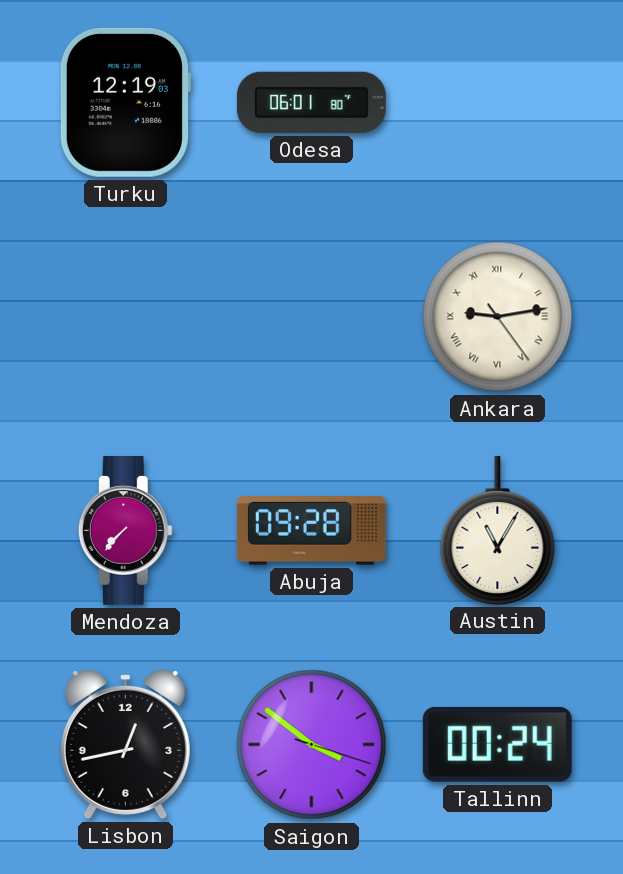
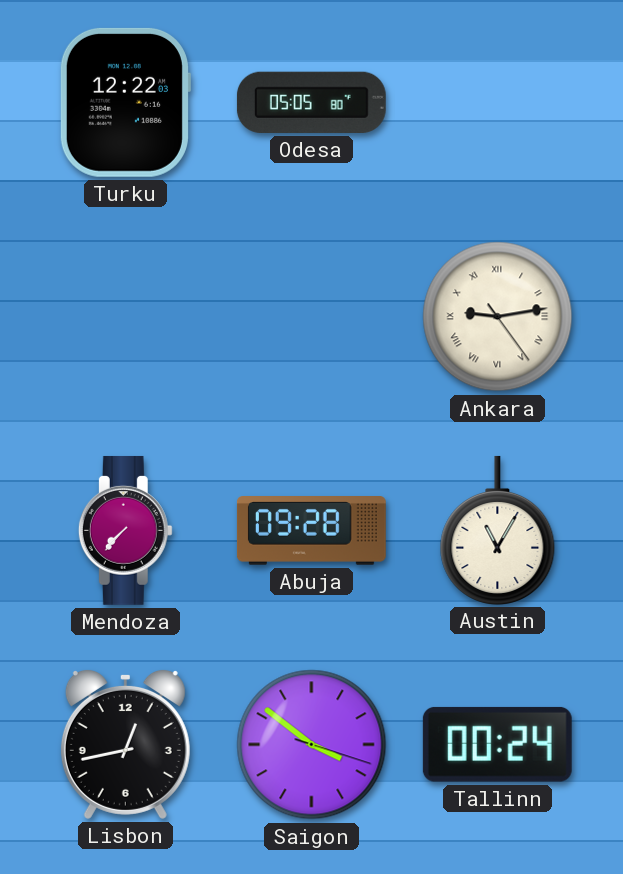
Turku: 12:19 -> 12:22 (125, 102)
Odesa: 06:01 -> 05:05 (311, 102)
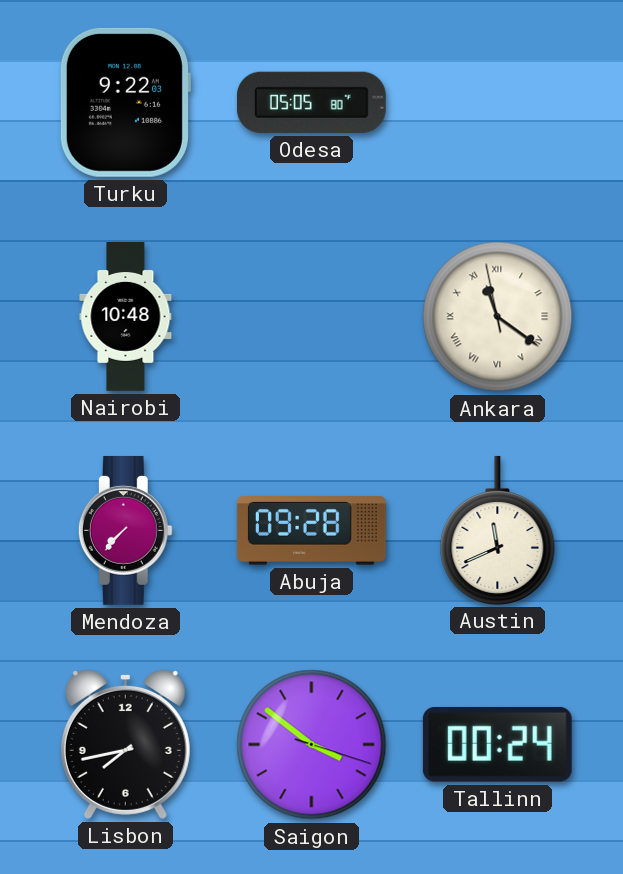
Turku: 12:22 -> 9:22 (125, 102)
Nairobi: none -> 10:48 (126, 317)
Ankara: 9:13 -> 11:20 (498, 317)
Austin: 11:05 -> 11:41 (498, 530)
Lisbon: 12:43 -> 7:43 (125, 744)
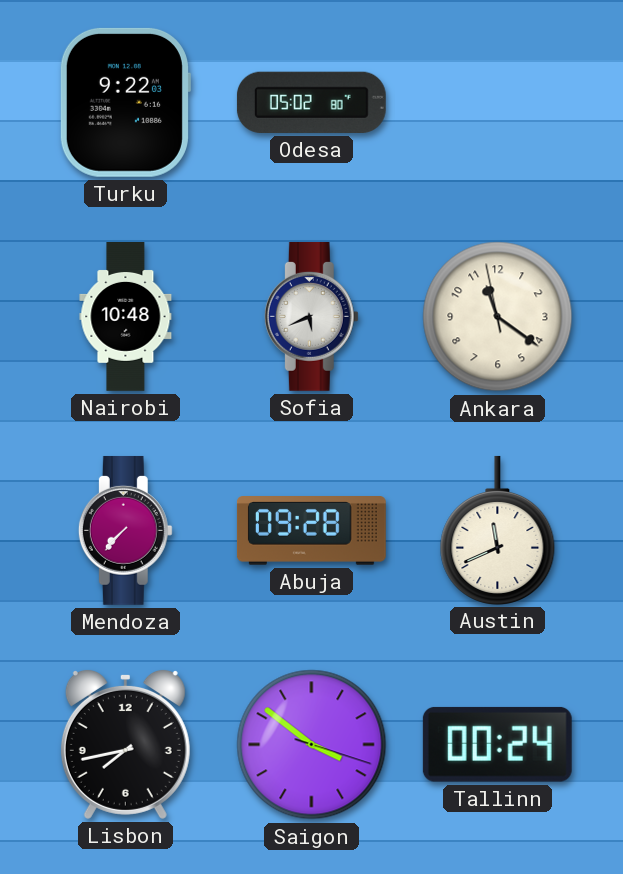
Odesa: 05:05 -> 05:02 (311, 102)
Sofia: none -> 5:41 (311, 316)
Ankara numerals: Roman -> Arabic (498, 317)
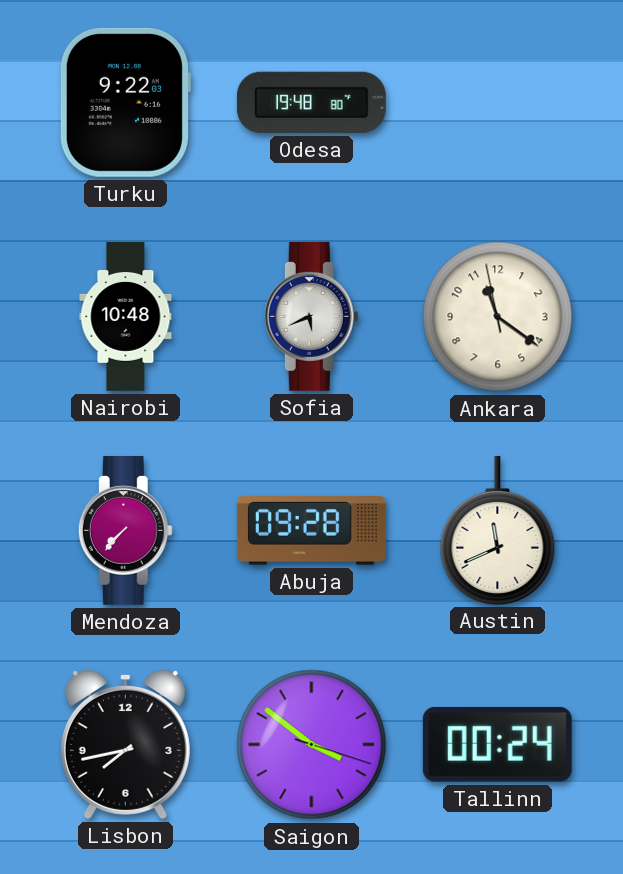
Odesa: 05:02 -> 19:48 (311, 102)
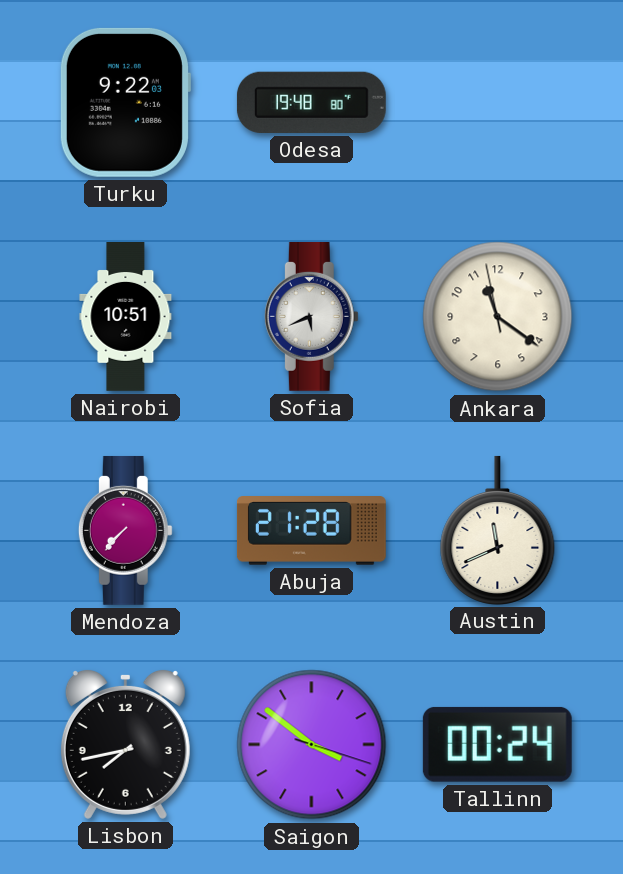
Nairobi: 10:48 -> 10:51 (126, 317)
Abuja: 09:28 -> 21:28 (311, 531)
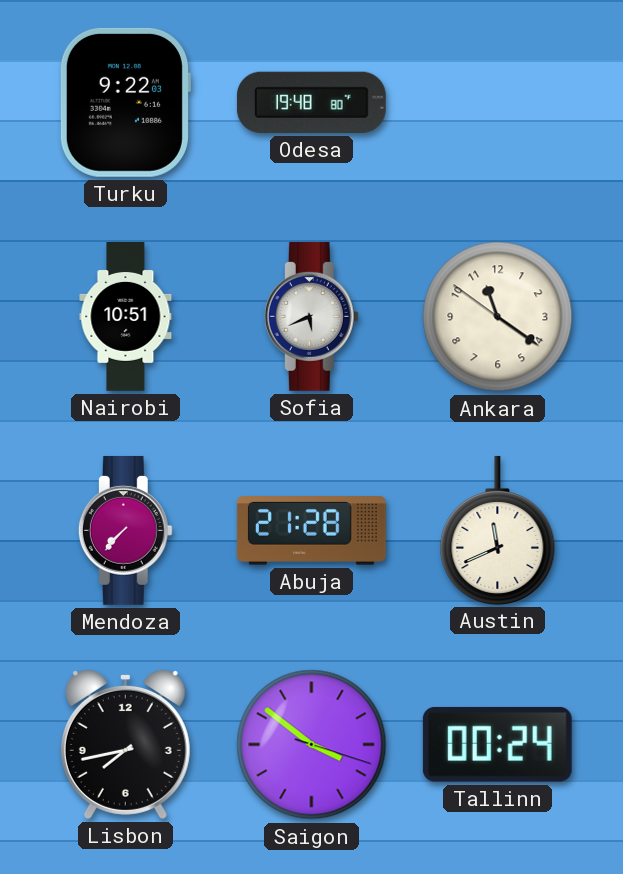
Ankara: 11:20:58 -> 11:20:51 (498, 317)
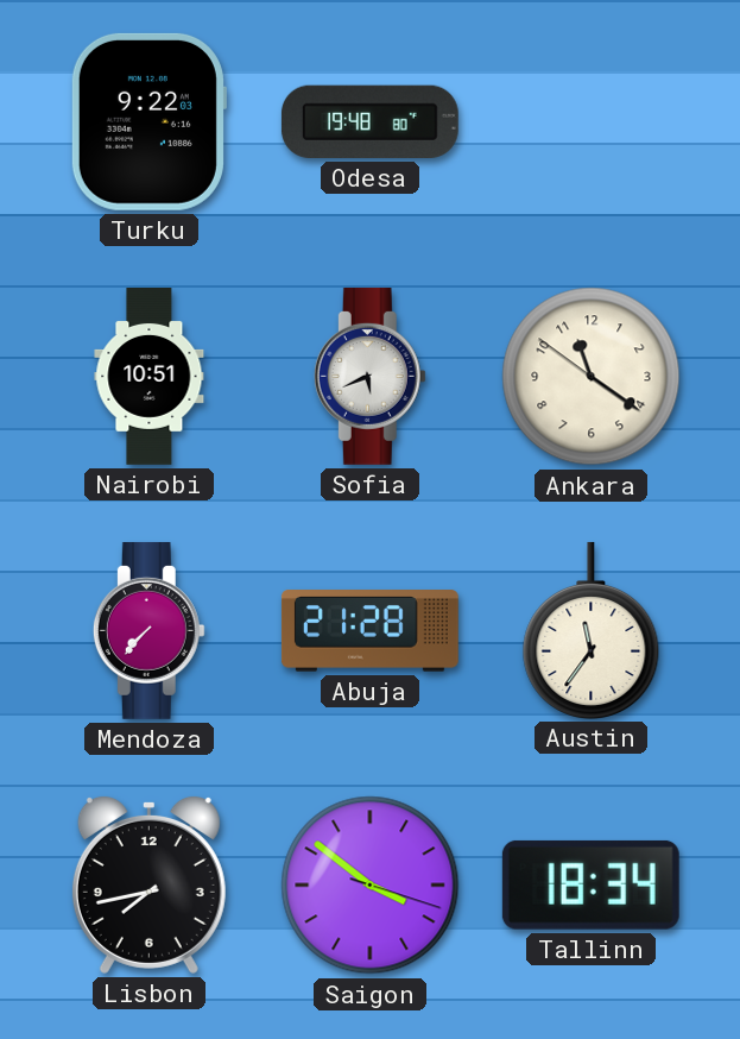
Austin: 11:41 -> 11:36 (592, 630)
Tallinn: 00:24 -> 18:34 (590, 884)
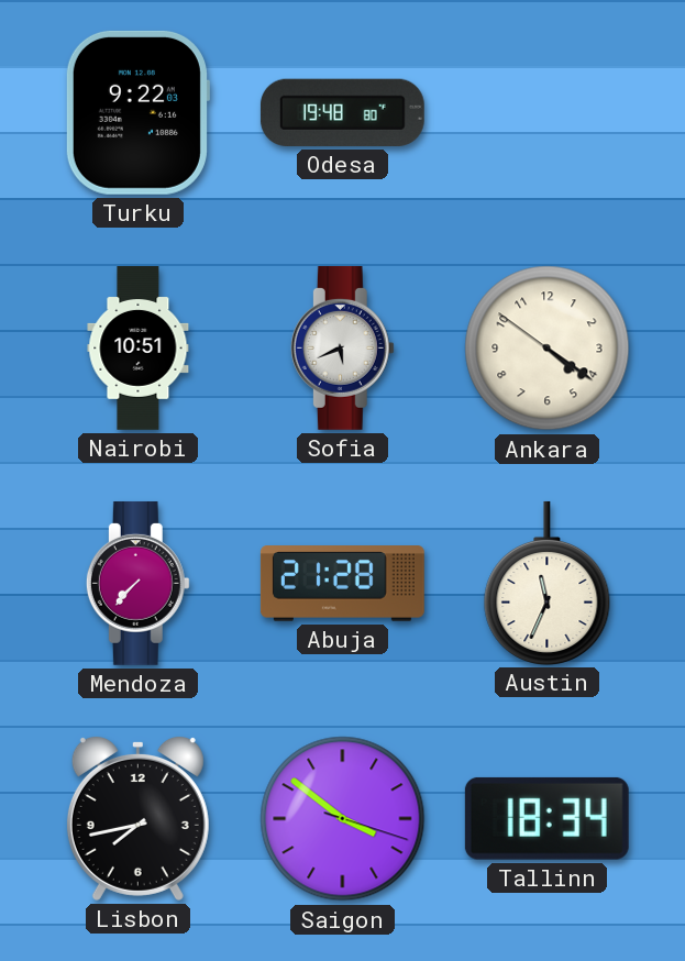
Ankara: 11:20 -> 4:20 (548, 349)
Austin: 11:36 -> 11:34 (548, 583)
